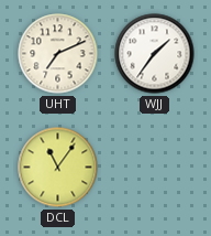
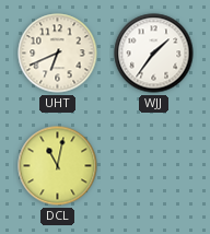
UHT: 7:11 -> 6:41 (58, 54)
DCL: 11:06 -> 11:02 (58, 166)
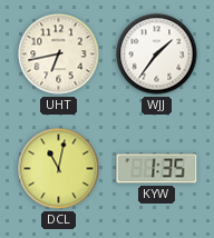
UHT: 6:41 -> 6:43 (59, 54)
KYW: none -> 1:35 (157, 169)
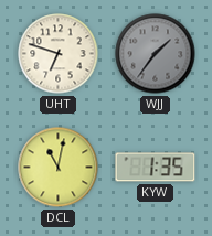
UHT: 6:43 -> 6:48 (59, 54)
WJJ dial: white -> grey (156, 54)
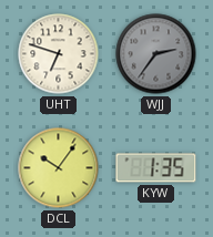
WJJ: 1:36 -> 2:36 (156, 54)
DCL: 11:02 -> 10:06 (59, 168)
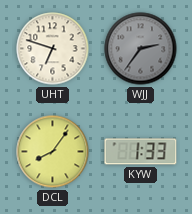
DCL: 10:06 -> 8:06 (53, 152)
KYW: 1:35 -> 1:33 (141, 152)
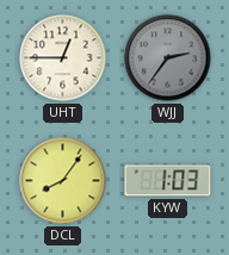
UHT: 6:48 -> 12:45 (63, 58)
KYW: 1:33 -> 1:03 (168, 181)
